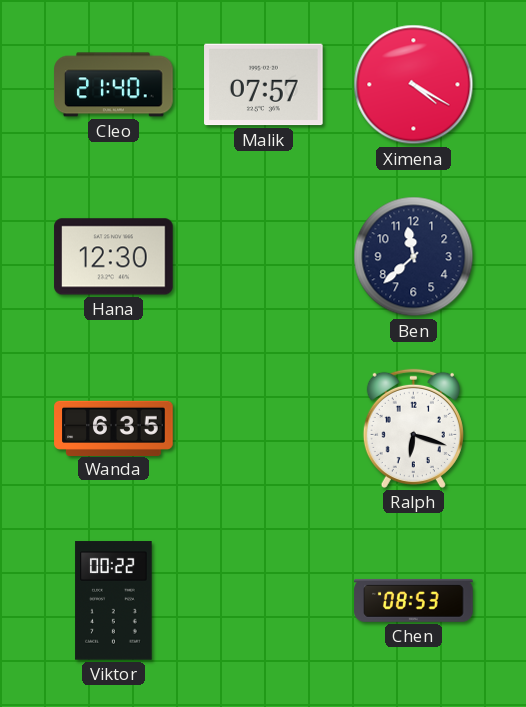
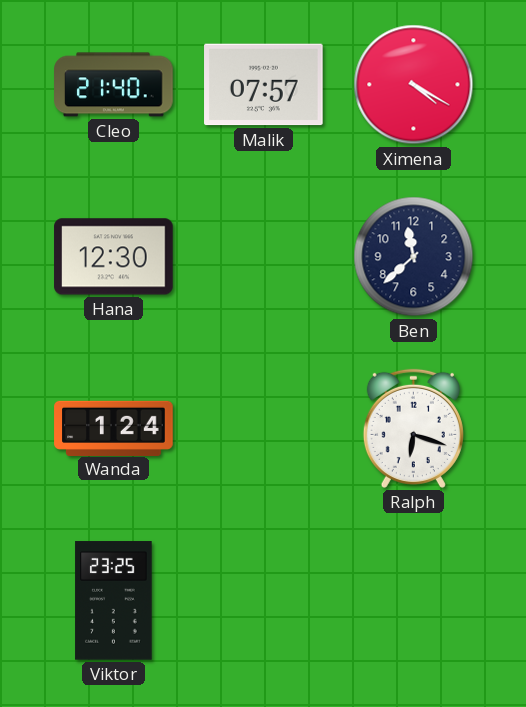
Wanda: 6:35 -> 1:24 (114, 428)
Viktor: 00:22 -> 23:25 (114, 601)
Chen: 08:53 -> none (414, 600)
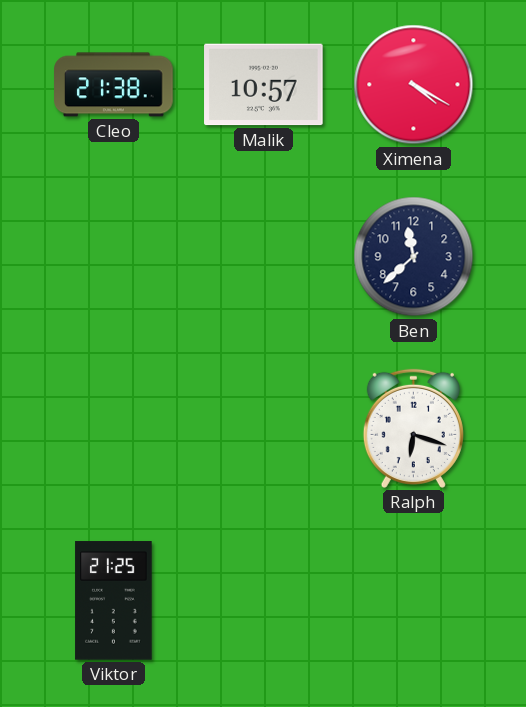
Cleo: 21:40 -> 21:38 (114, 85)
Malik: 07:57 -> 10:57 (264, 85)
Hana: 12:30 -> none (114, 257)
Wanda: 1:24 -> none (114, 428)
Viktor: 23:25 -> 21:25 (114, 601)
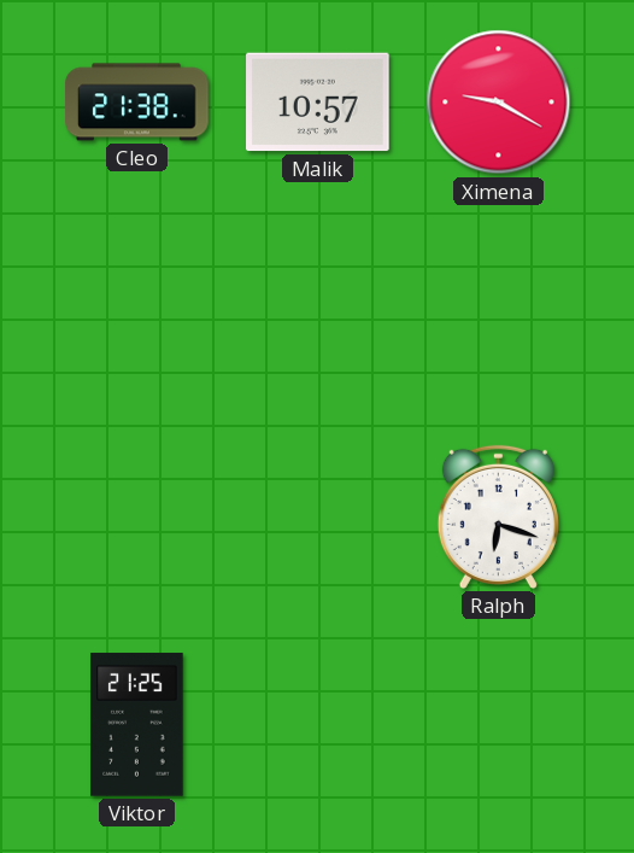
Ximena: 4:20 -> 9:20 (499, 103)
Ben: 11:38 -> none (414, 257)
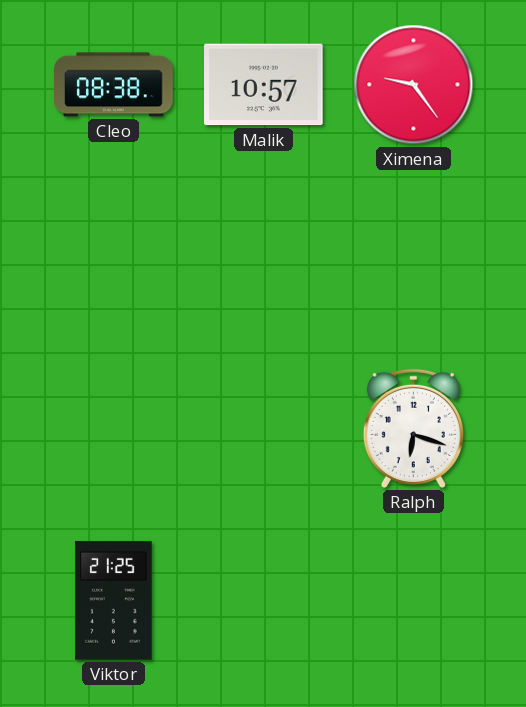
Cleo: 21:38 -> 08:38 (114, 85)
Ximena: 9:20 -> 9:24 (414, 85)
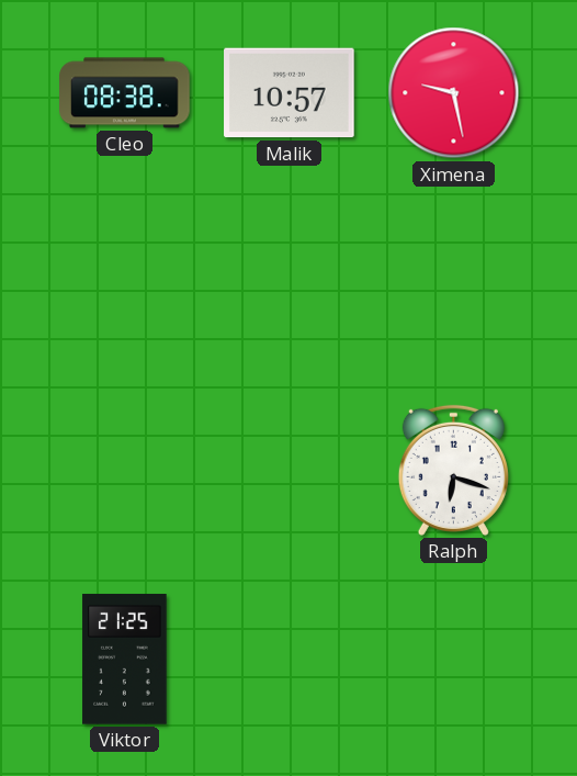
Ximena: 9:24 -> 9:28 (454, 93)
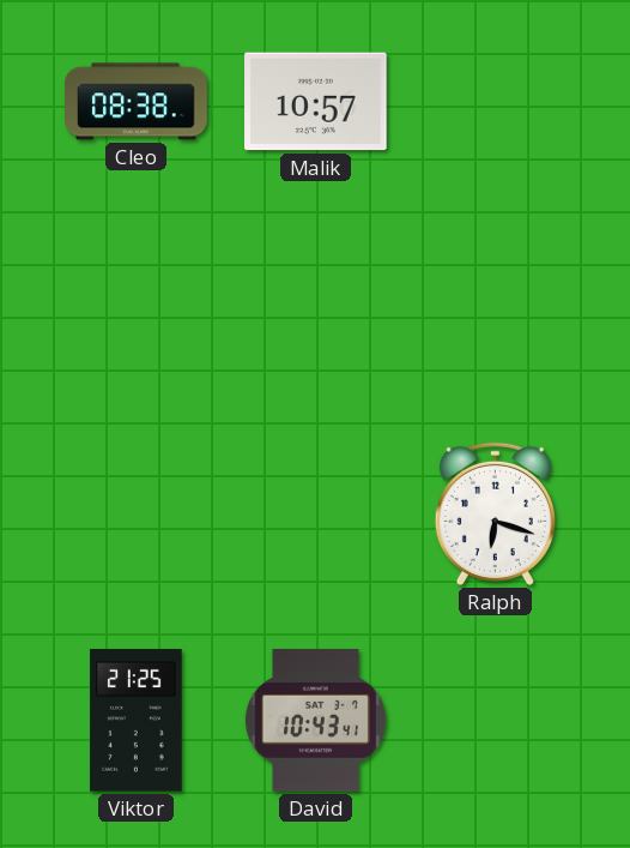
Ximena: 9:28 -> none (454, 93)
David: none -> 10:43 (315, 721)
